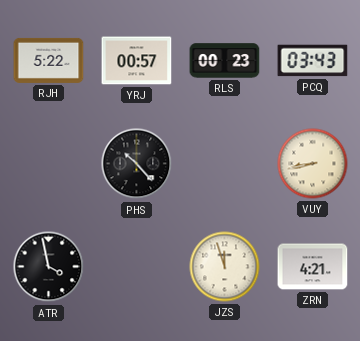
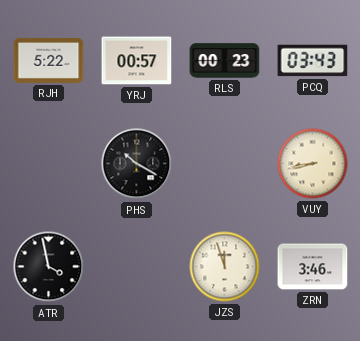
PHS: 10:23 -> 10:20 (137, 164)
ZRN: 4:21 -> 3:46 (313, 267)
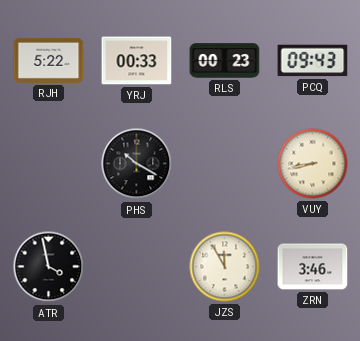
YRJ: 00:57 -> 00:33 (137, 61)
PCQ: 03:43 -> 09:43 (313, 61)
JZS: 11:57 -> 11:55 (225, 267)
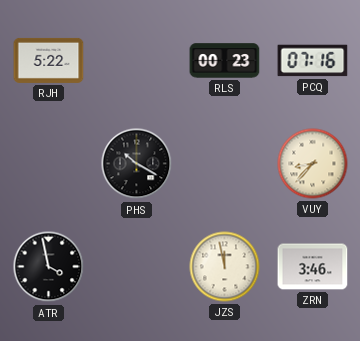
YRJ: 00:33 -> none (137, 61)
PCQ: 09:43 -> 07:16 (313, 61)
VUY: 8:43 -> 8:37 (313, 164)
JZS: 11:55 -> 11:58 (225, 267)
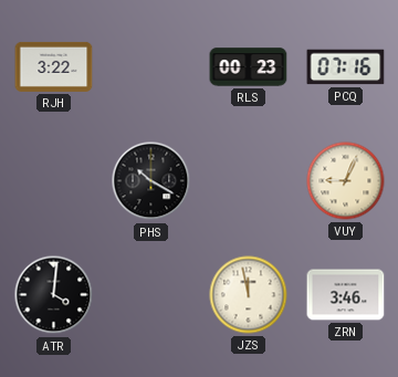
RJH: 5:22 -> 3:22 (54, 66)
VUY: 8:37 -> 9:04 (346, 181)
ATR: 3:58 -> 4:01 (54, 295)
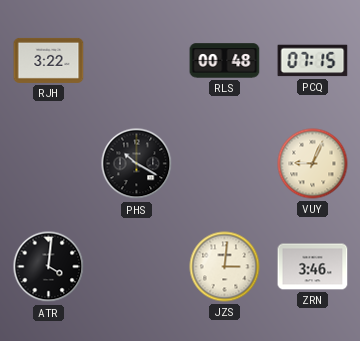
RLS: 00:23 -> 00:48 (225, 61)
PCQ: 07:16 -> 07:15 (313, 61)
JZS: 11:58 -> 3:01 (225, 267)
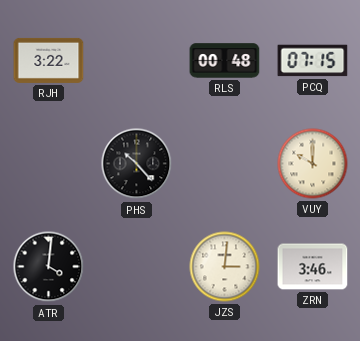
PHS: 10:20 -> 10:23 (137, 164)
VUY: 9:04 -> 10:00 (313, 164)
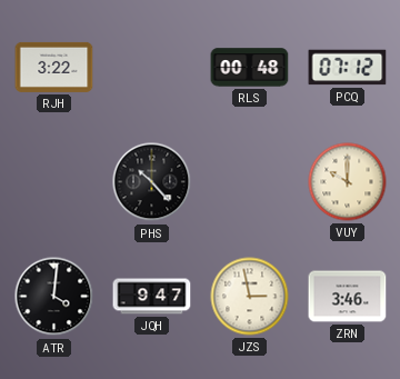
PCQ: 07:15 -> 07:12 (348, 68)
JQH: none -> 9:47 (152, 297)
JZS: 3:01 -> 2:58 (250, 297)
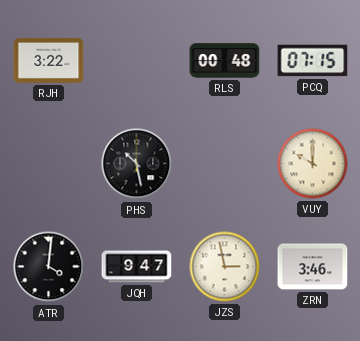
PCQ: 07:12 -> 07:15 (313, 61)
PHS: 10:23 -> 10:28 (137, 164)
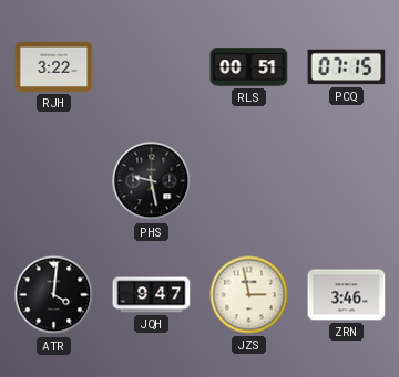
RLS: 00:48 -> 00:51 (249, 67)
PHS: 10:28 -> 9:28 (152, 181)
VUY: 10:00 -> none (313, 164)
